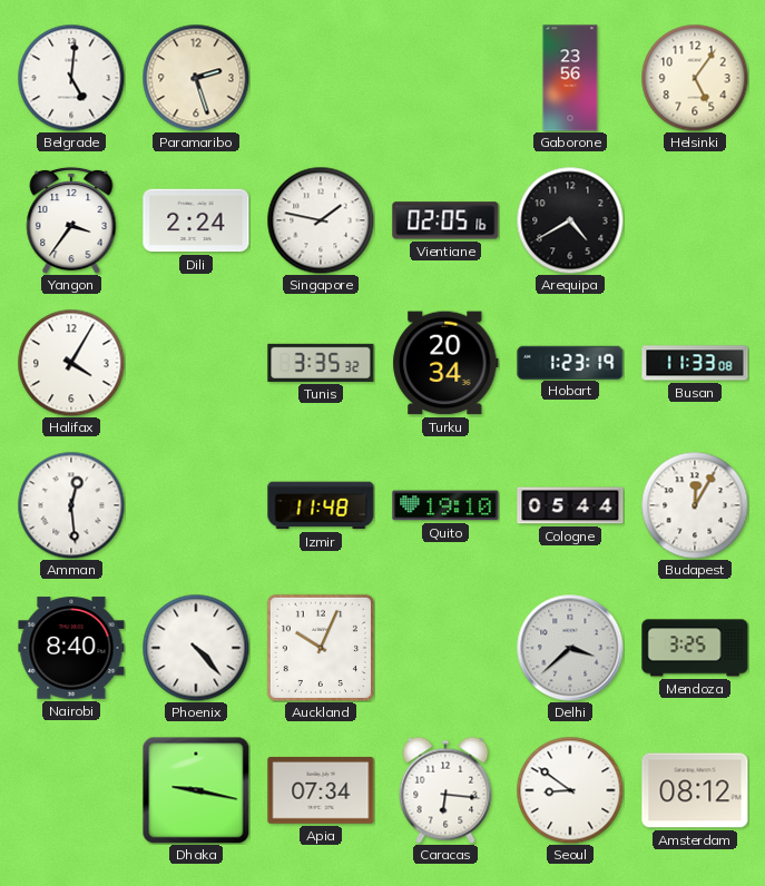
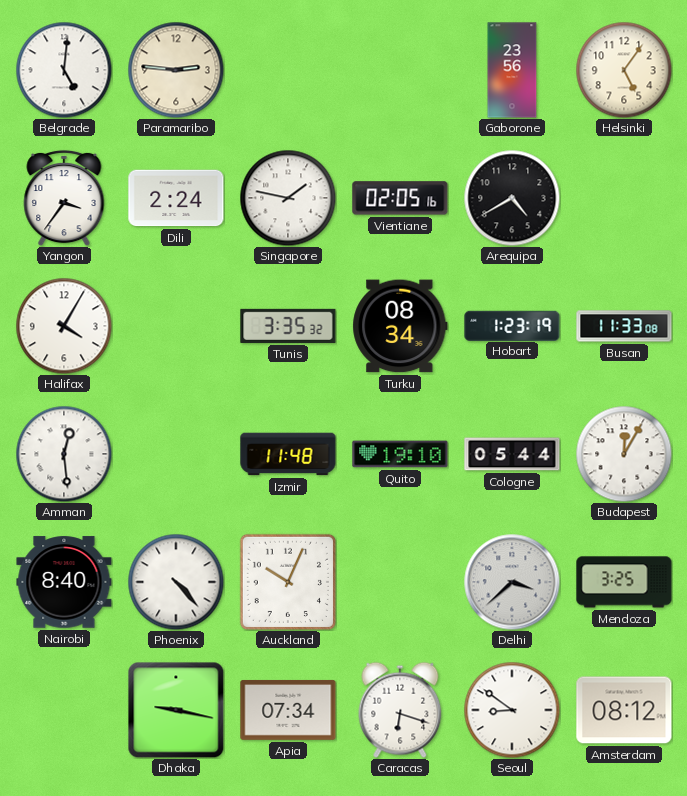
Paramaribo: 2:27 -> 2:46 (176, 70)
Turku: 20:34 -> 08:34 (400, 326)
Caracas: 6:16 -> 6:18 (400, 710)
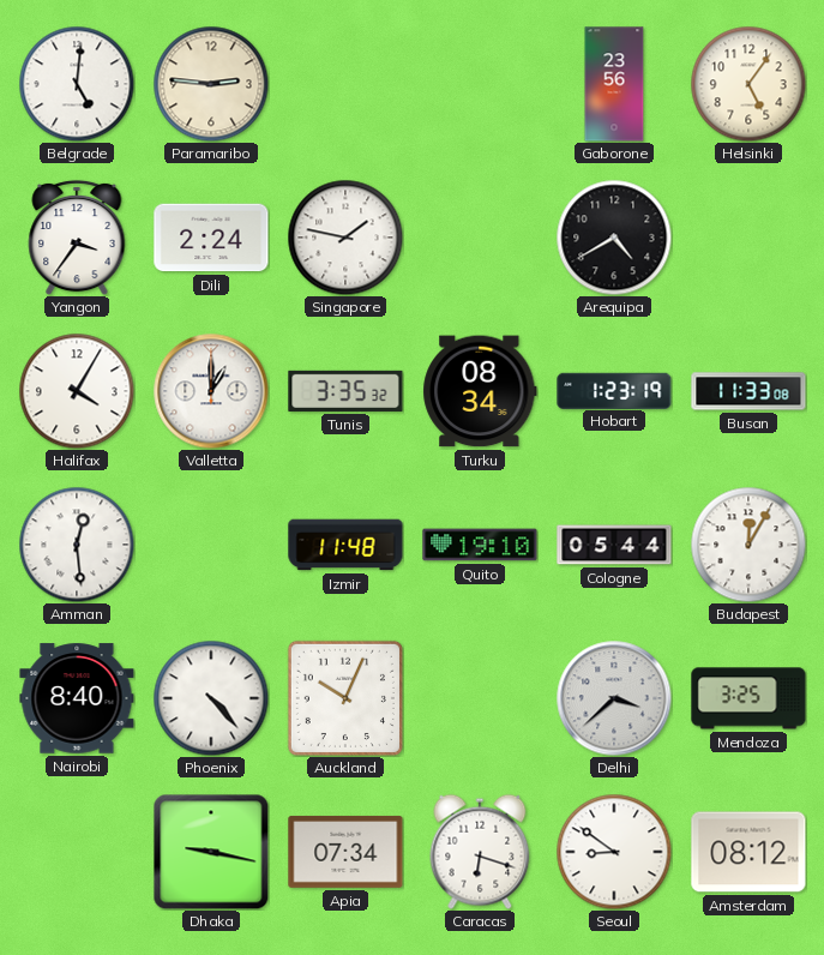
Vientiane: 02:05 -> none (400, 198)
Valletta: none -> 1:00 (211, 391)
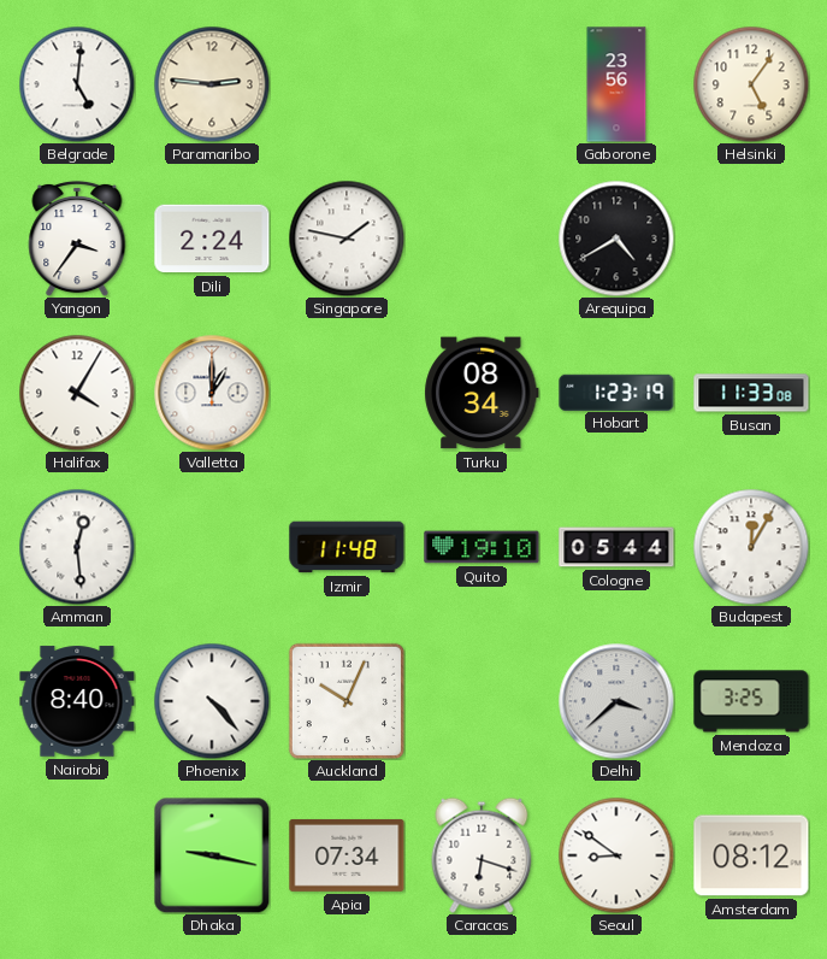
Tunis: 3:35 -> none (345, 391)
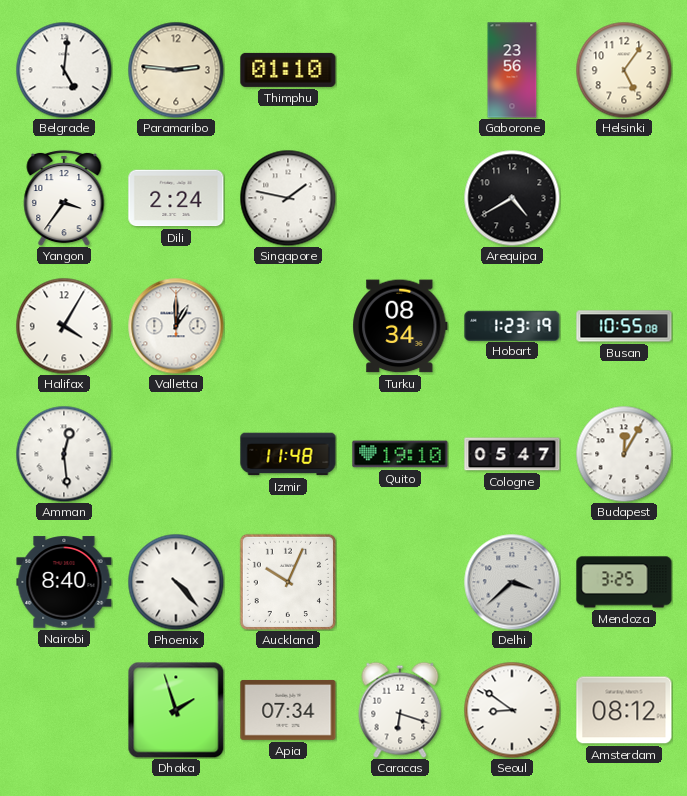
Thimphu: none -> 01:10 (288, 70)
Busan: 11:33 -> 10:55 (624, 326)
Cologne: 05:44 -> 05:47 (512, 454)
Dhaka: 9:17 -> 1:57 (176, 710)
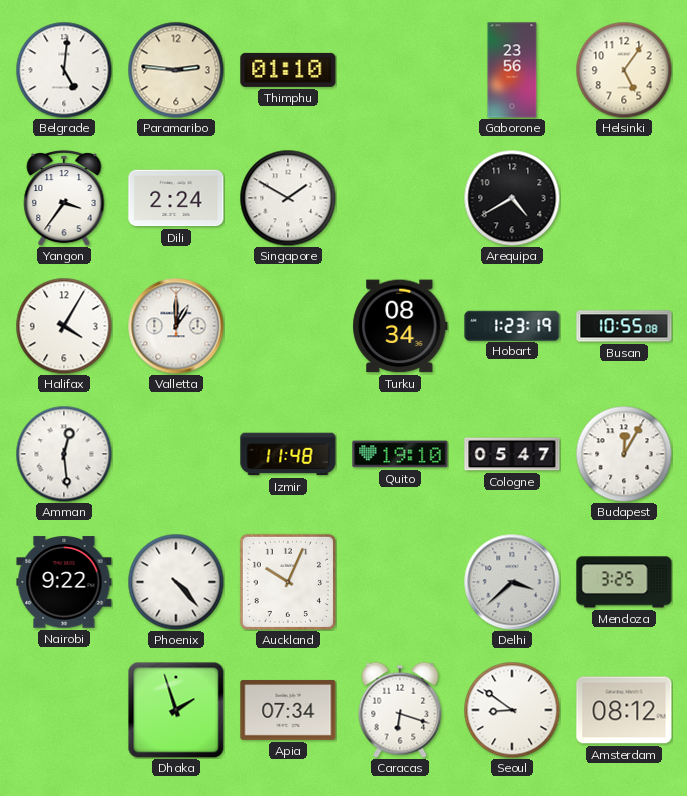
Singapore: 1:47 -> 1:50 (288, 198)
Nairobi: 8:40 -> 9:22 (64, 582)
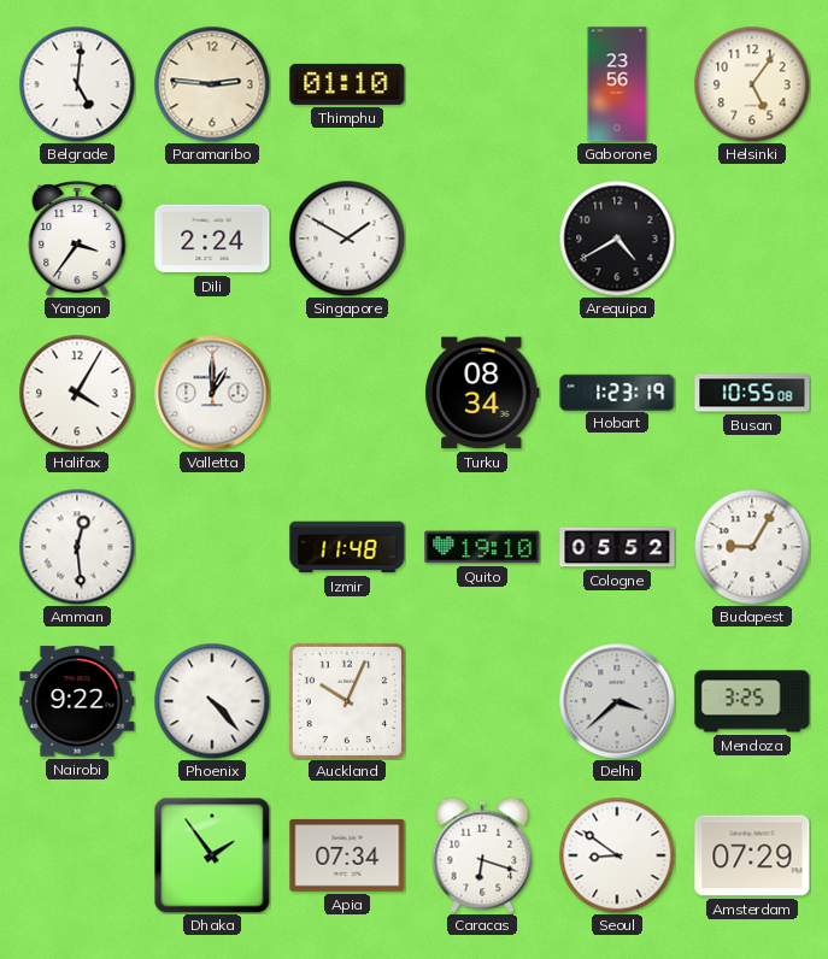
Cologne: 05:47 -> 05:52 (617, 547)
Budapest: 12:05 -> 9:05 (752, 547)
Dhaka: 1:57 -> 1:54 (212, 855)
Amsterdam: 08:12 -> 07:29 (752, 855)
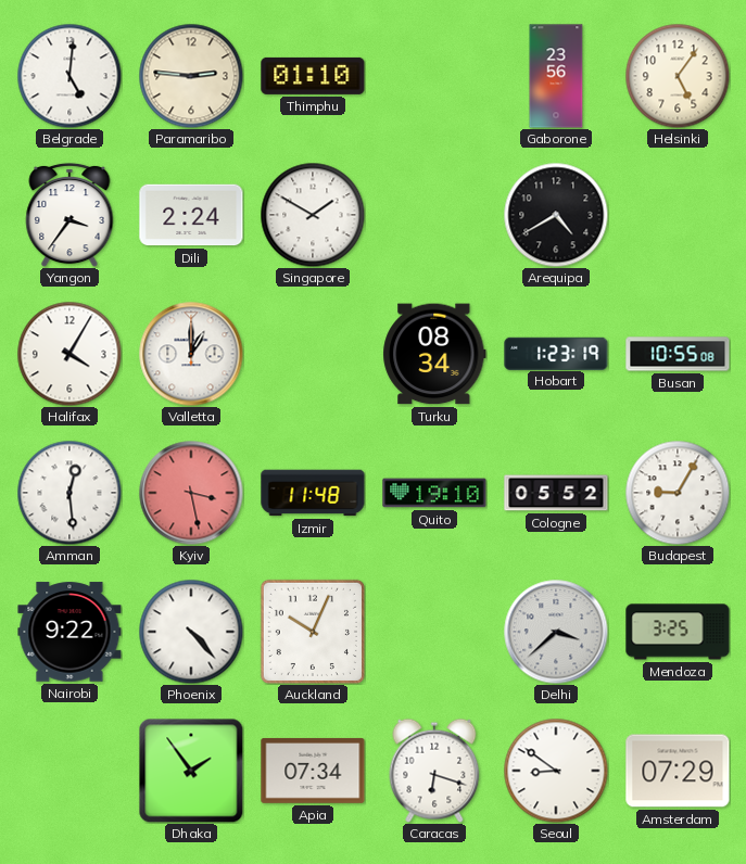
Kyiv: none -> 3:28 (191, 493)
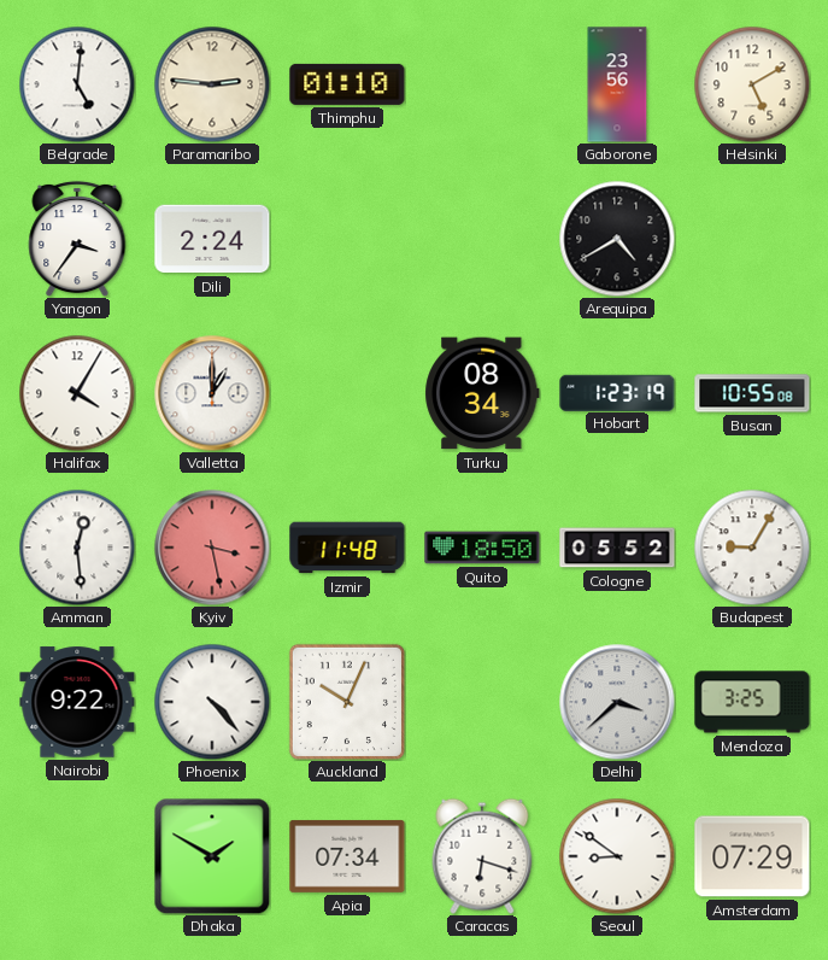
Helsinki: 5:06 -> 5:10 (752, 84)
Singapore: 1:50 -> none (313, 215)
Quito: 19:10 -> 18:50 (482, 548)
Dhaka: 1:54 -> 1:50 (212, 856)
